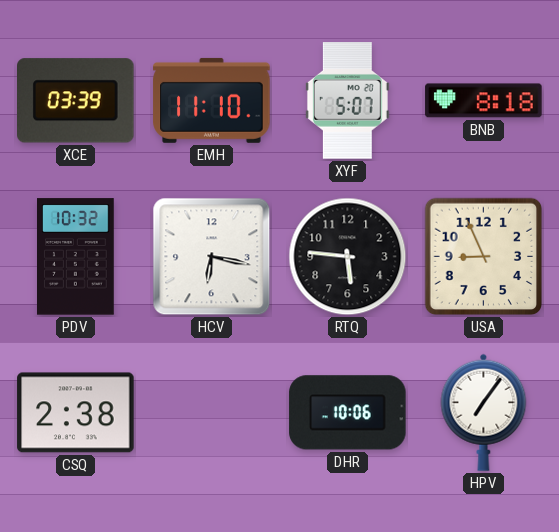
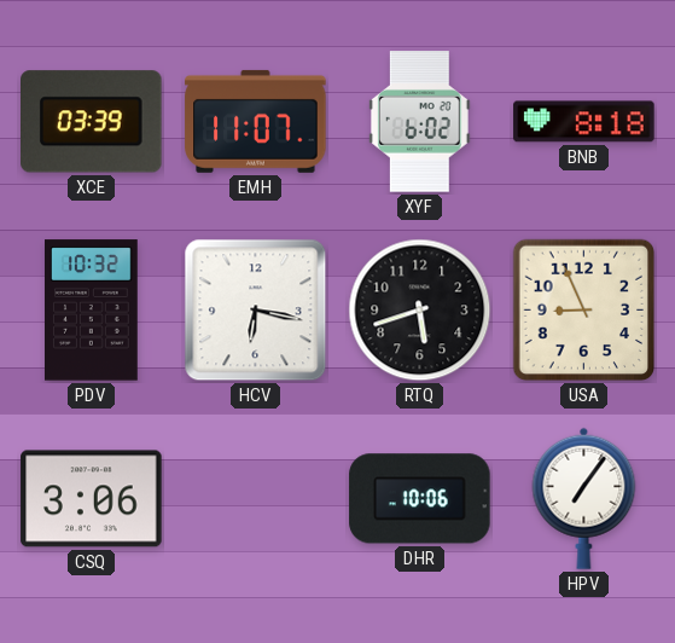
EMH: 11:10 -> 11:07 (256, 121)
XYF: 5:07 -> 6:02 (419, 122)
RTQ: 5:46 -> 5:42 (420, 311)
CSQ: 2:38 -> 3:06 (92, 499)
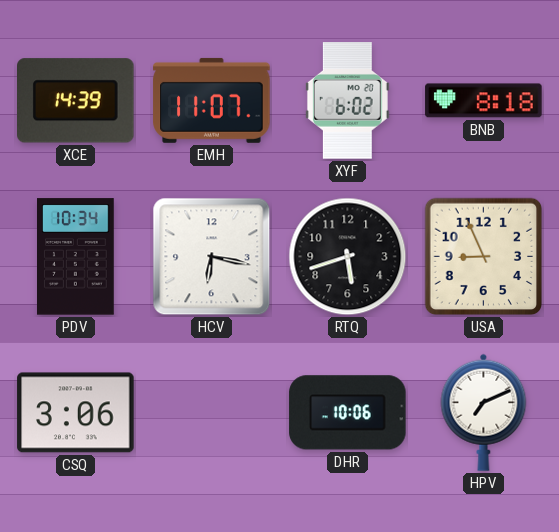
XCE: 03:39 -> 14:39 (76, 101)
PDV: 10:32 -> 10:34 (76, 257)
HPV: 7:06 -> 7:11 (484, 412)
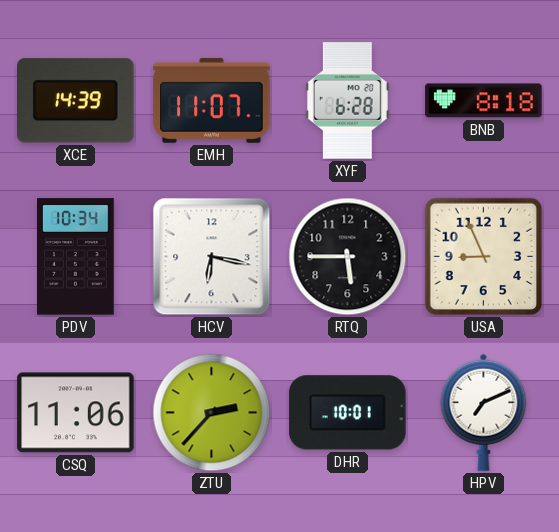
XYF: 6:02 -> 6:28 (347, 101)
RTQ: 5:42 -> 5:45 (348, 257)
CSQ: 3:06 -> 11:06 (76, 413)
ZTU: none -> 2:37 (212, 413)
DHR: 10:06 -> 10:01 (348, 413)
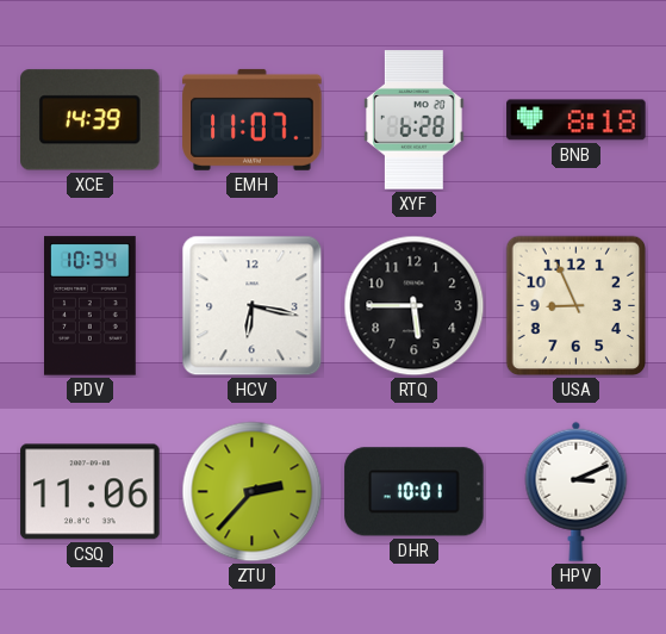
HPV: 7:11 -> 3:11 (577, 491)
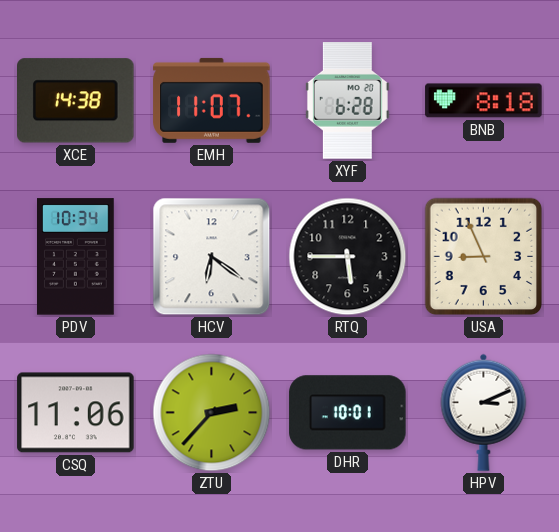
XCE: 14:39 -> 14:38 (76, 101)
HCV: 6:17 -> 6:21 (212, 257)
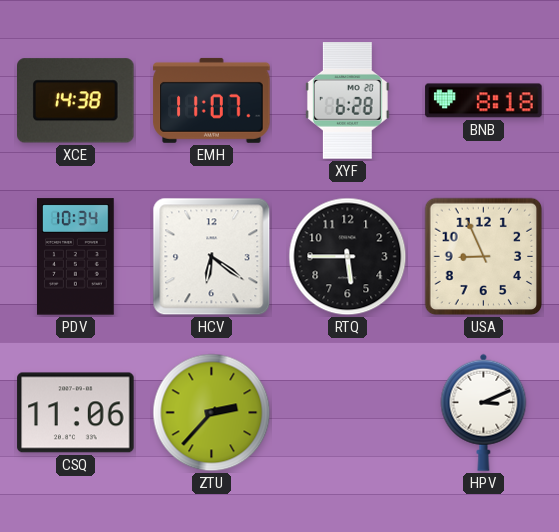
DHR: 10:01 -> none (348, 413)
